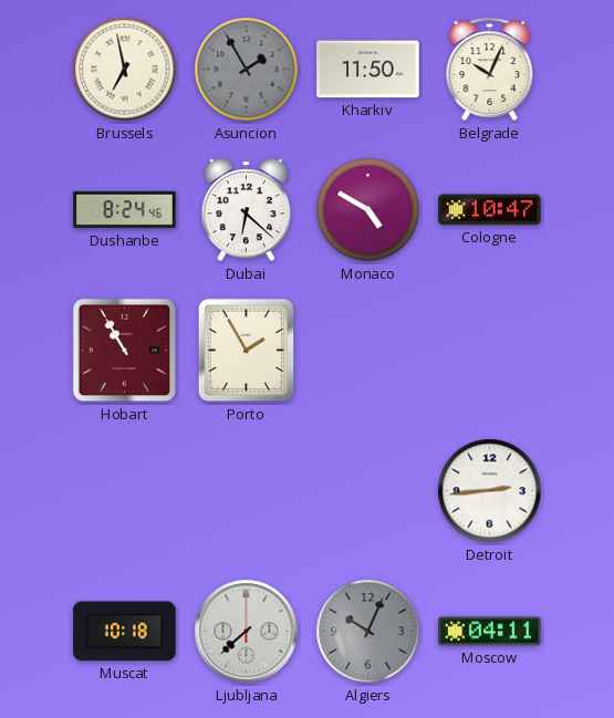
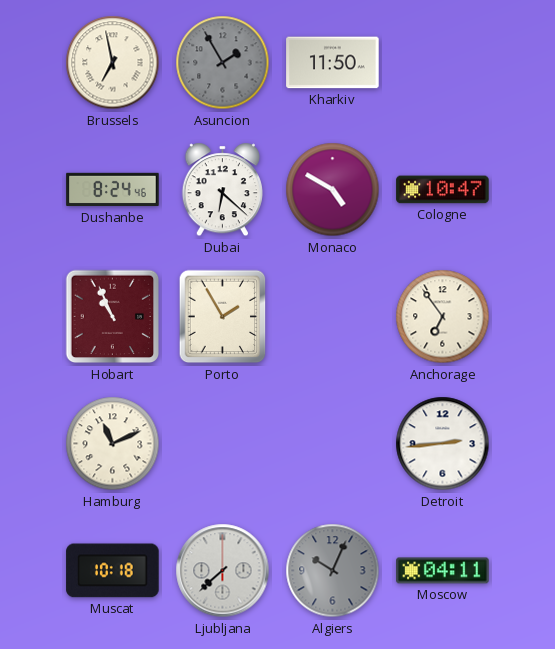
Belgrade: 10:04 -> none (490, 70)
Hobart: 10:55 -> 10:56 (113, 317)
Anchorage: none -> 6:54 (443, 317)
Hamburg: none -> 11:11 (113, 444)
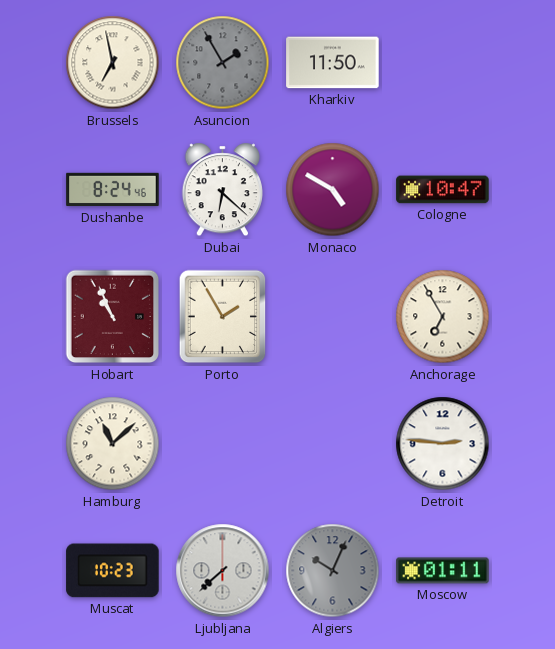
Anchorage: 6:54 -> 6:55 (443, 317)
Hamburg: 11:11 -> 11:08 (113, 444)
Detroit: 2:44 -> 2:46 (443, 444)
Muscat: 10:18 -> 10:23 (113, 571)
Moscow: 04:11 -> 01:11 (443, 571)
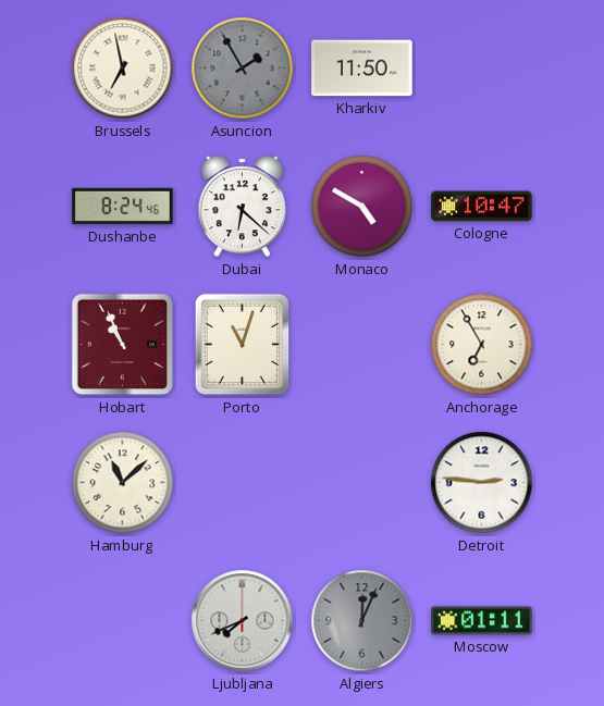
Porto: 1:55 -> 11:03 (243, 345)
Muscat: 10:23 -> none (113, 571)
Ljubljana: 7:38 -> 7:41 (243, 621)
Algiers: 10:04 -> 12:04 (362, 621)
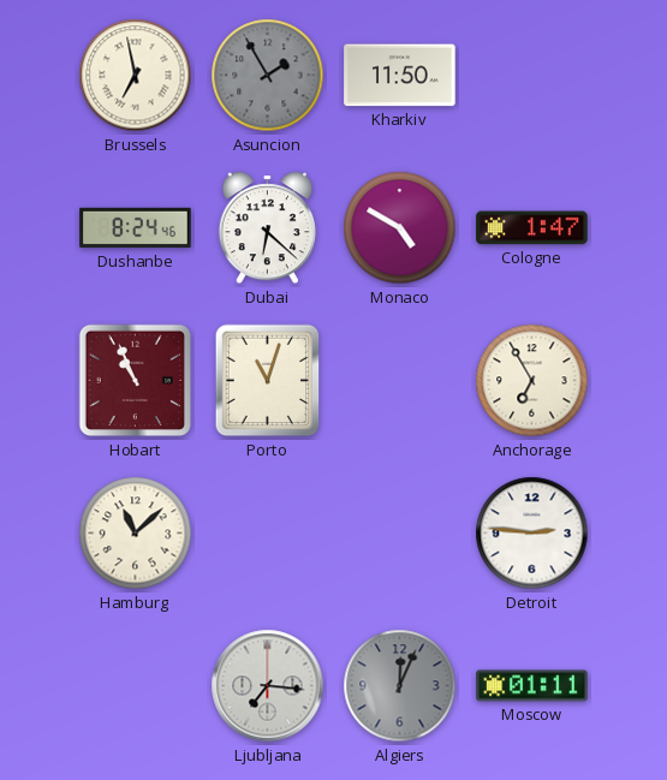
Cologne: 10:47 -> 1:47 (532, 228)
Ljubljana: 7:41 -> 7:16 (268, 686)
